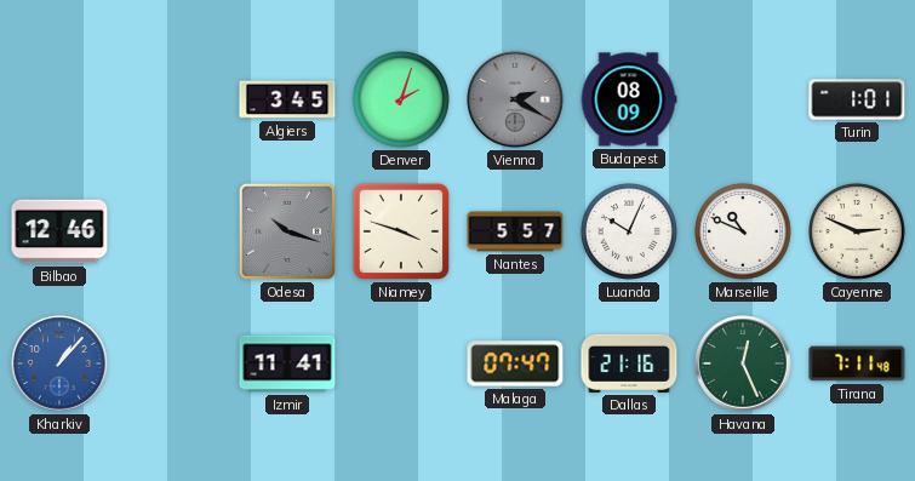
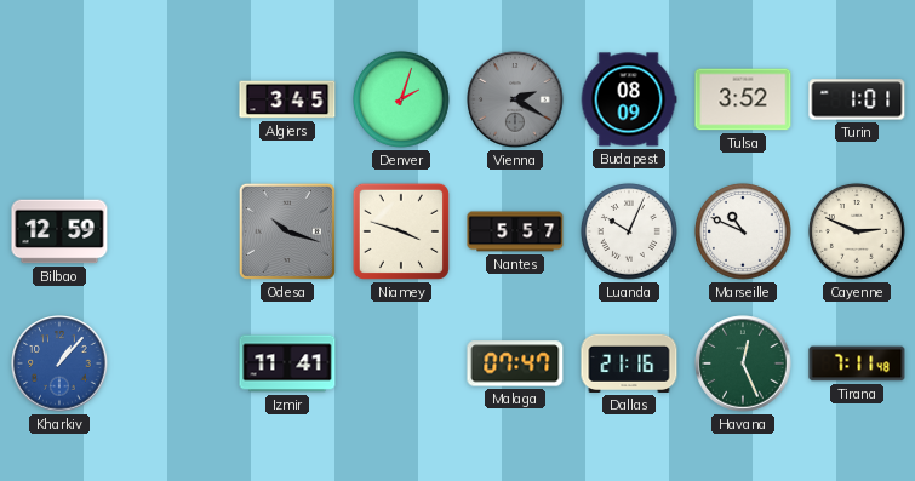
Tulsa: none -> 3:52 (743, 99)
Bilbao: 12:46 -> 12:59 (59, 231)
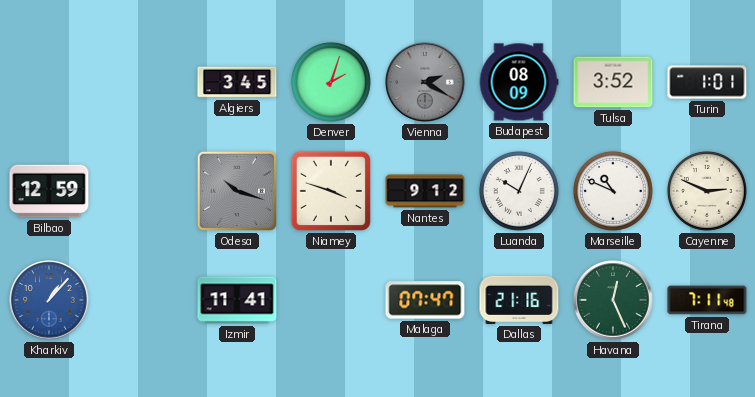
Nantes: 5:57 -> 9:12 (425, 191)
